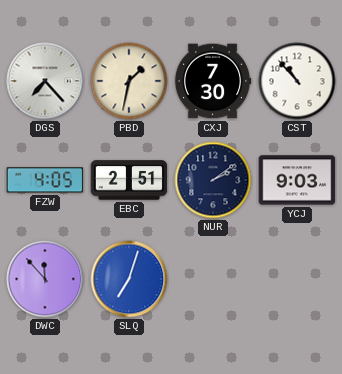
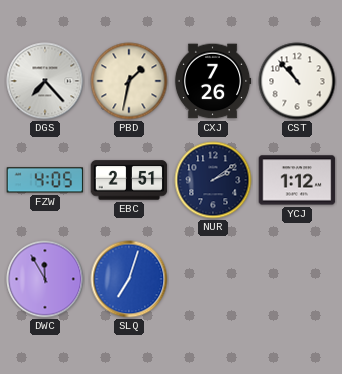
CXJ: 7:30 -> 7:26 (213, 81)
YCJ: 9:03 -> 1:12 (297, 180)
DWC: 11:53 -> 11:55 (45, 279)
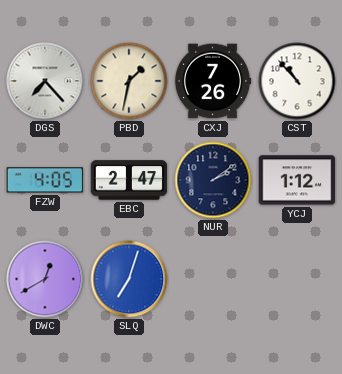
EBC: 2:51 -> 2:47 (129, 180)
DWC: 11:55 -> 12:40 (45, 279)
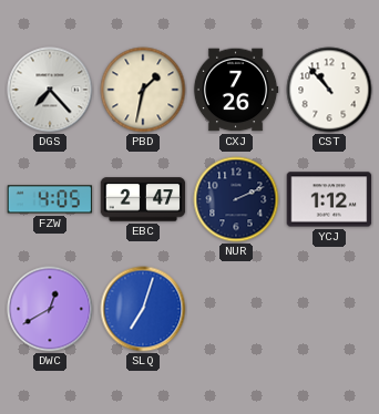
NUR: 2:09 -> 2:11 (236, 199)
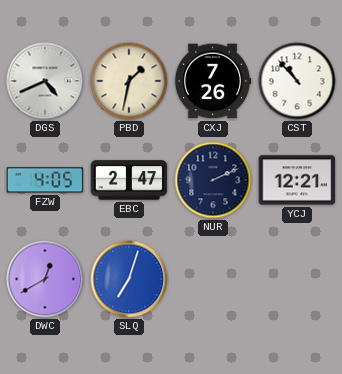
DGS: 7:23 -> 4:41 (45, 81)
YCJ: 1:12 -> 12:21 (297, 180)
